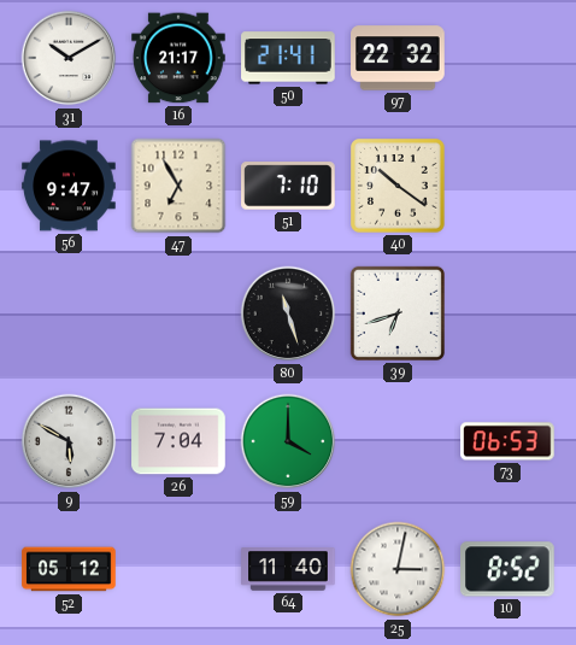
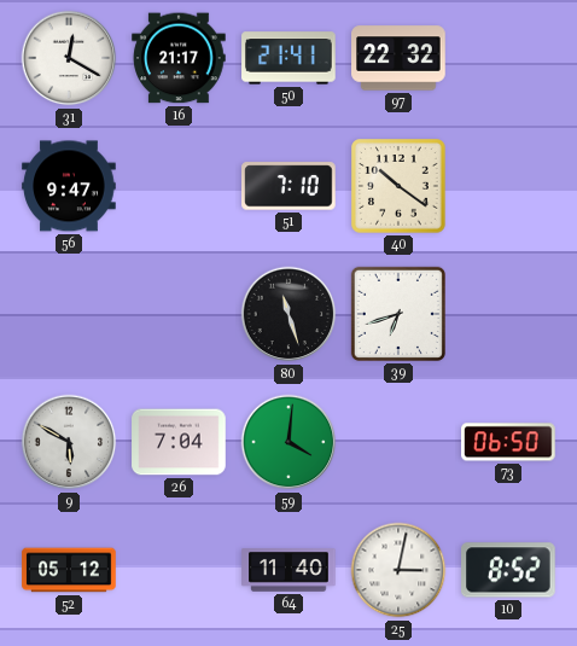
31: 10:10 -> 12:20 (69, 58)
47: 6:55 -> none (178, 186)
59: 4:00 -> 4:01 (288, 442)
73: 06:53 -> 06:50 (508, 442)
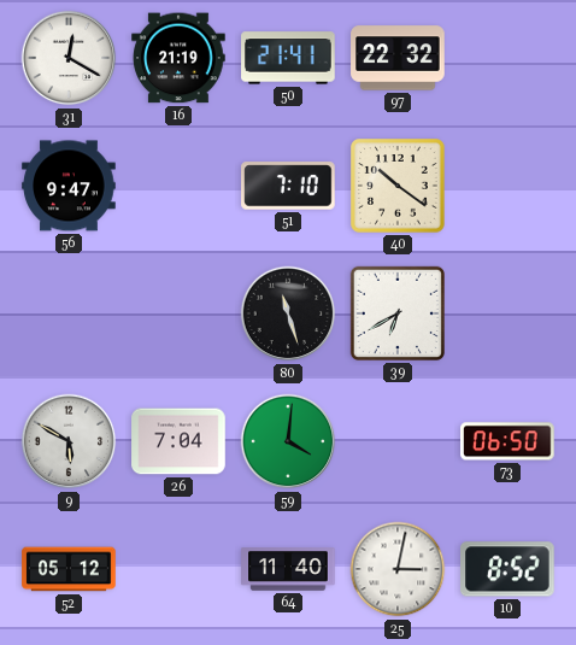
16: 21:17 -> 21:19 (178, 58)
39: 6:42 -> 6:40 (398, 313)
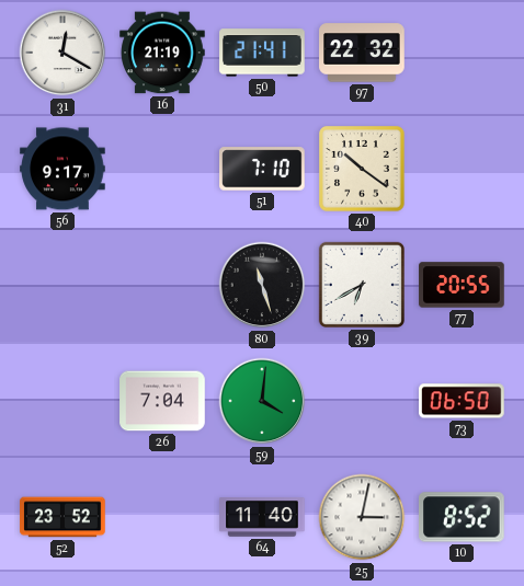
56: 9:47 -> 9:17 (62, 169)
77: none -> 20:55 (462, 285)
9: 5:50 -> none (69, 441)
52: 05:12 -> 23:52 (62, 517)
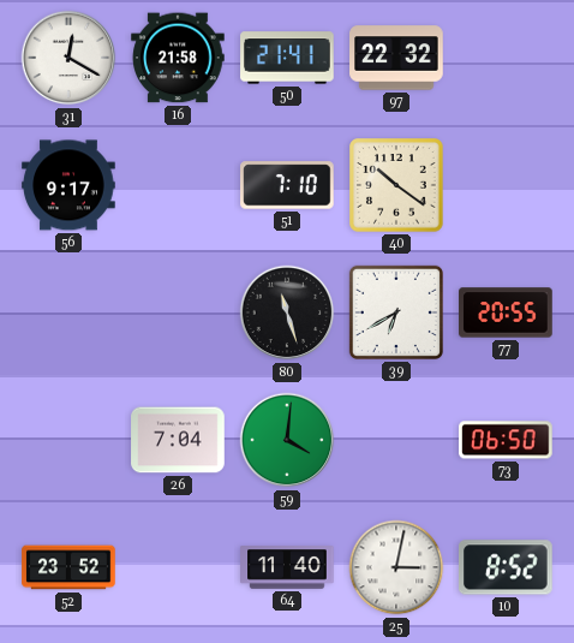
16: 21:19 -> 21:58 (178, 58)
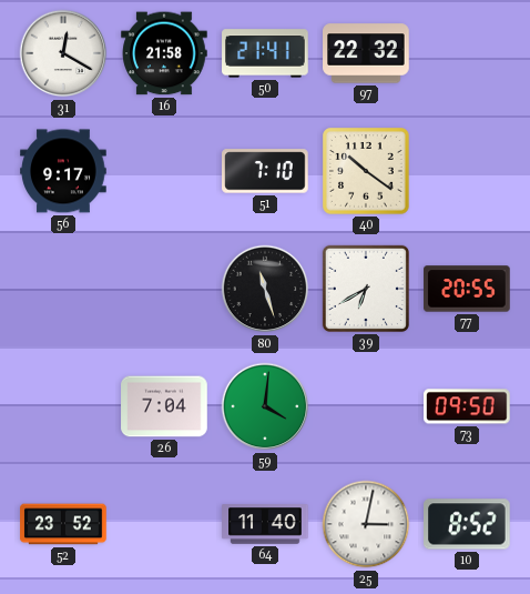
73: 06:50 -> 09:50 (467, 406)
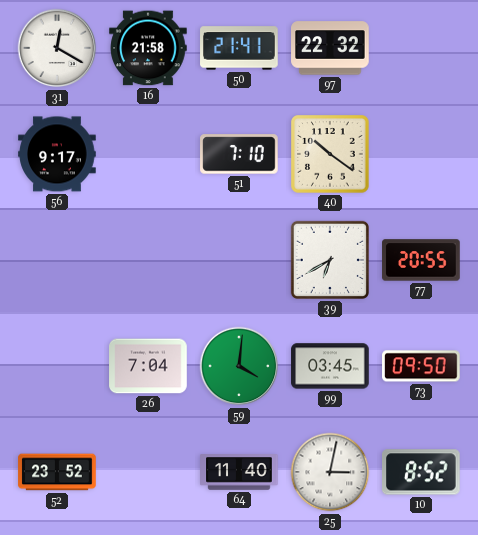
80: 11:27 -> none (265, 289)
99: none -> 03:45 (330, 366)
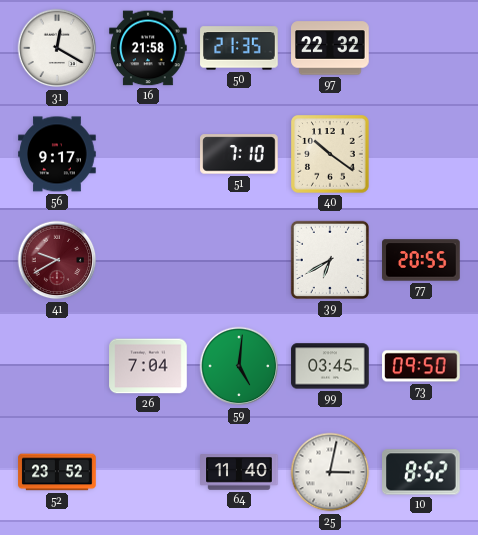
50: 21:41 -> 21:35 (239, 48)
41: none -> 9:40 (57, 260)
59: 4:01 -> 5:01 (239, 366)
